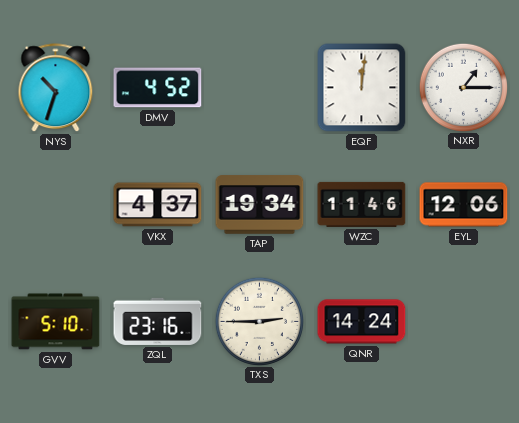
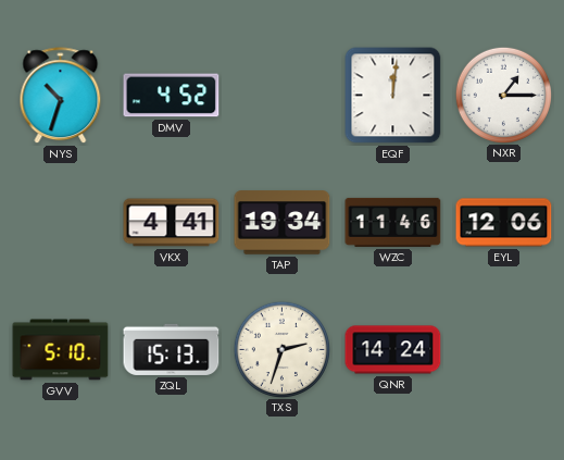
VKX: 4:37 -> 4:41 (172, 223)
ZQL: 23:16 -> 15:13 (172, 349)
TXS: 2:45 -> 2:33 (281, 349)
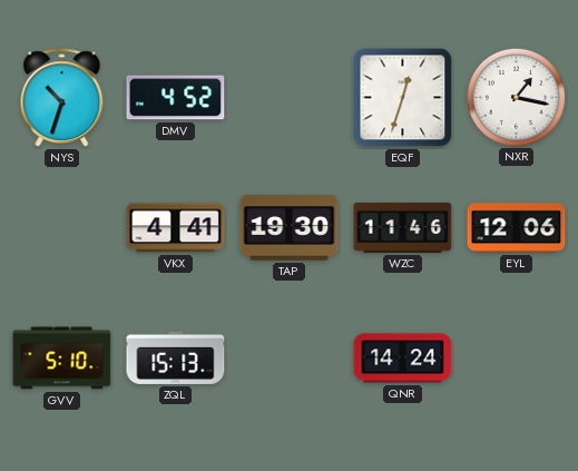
EQF: 12:01 -> 12:33 (403, 98)
NXR: 1:15 -> 1:17 (516, 97)
TAP: 19:34 -> 19:30 (290, 228)
TXS: 2:33 -> none (281, 349)
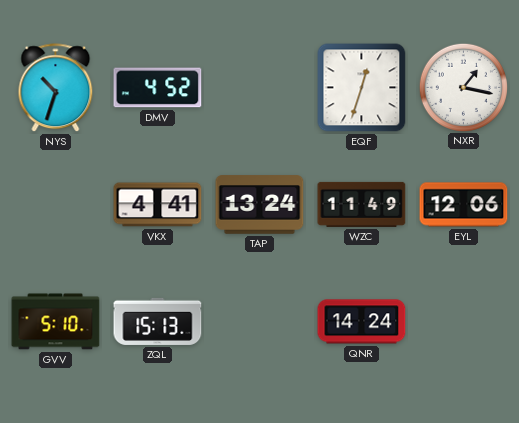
TAP: 19:30 -> 13:24 (260, 205)
WZC: 11:46 -> 11:49 (362, 204)
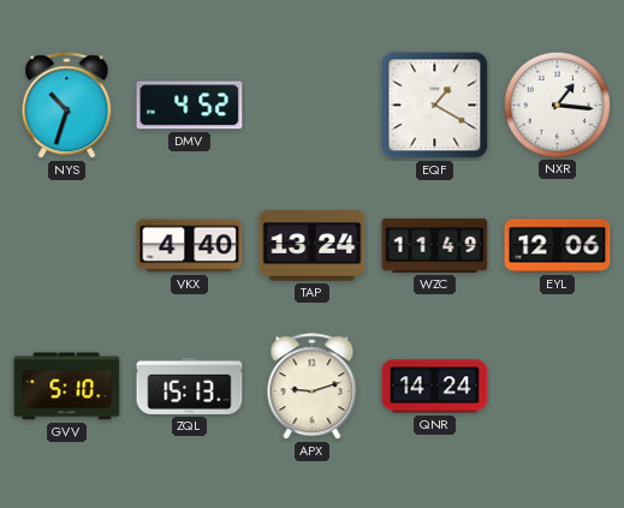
EQF: 12:33 -> 1:20 (435, 106)
NXR: 1:17 -> 1:16 (557, 104)
VKX: 4:41 -> 4:40 (190, 246)
APX: none -> 9:12 (313, 387)
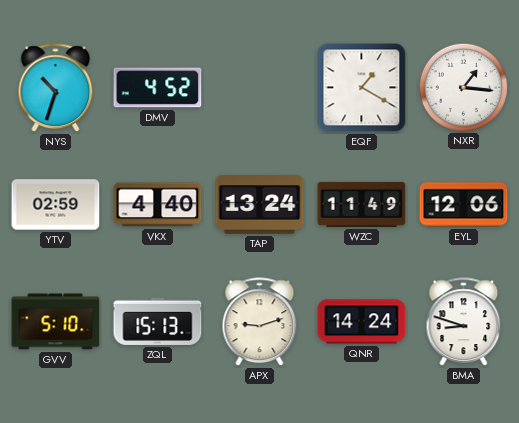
YTV: none -> 02:59 (56, 205)
BMA: none -> 8:48 (464, 322)
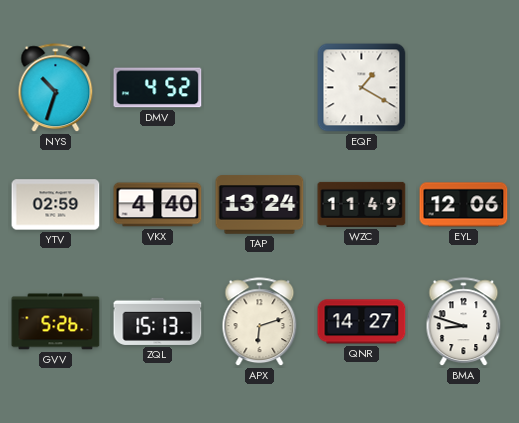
NXR: 1:16 -> none (463, 87)
GVV: 5:10 -> 5:26 (56, 322)
APX: 9:12 -> 6:12 (260, 322)
QNR: 14:24 -> 14:27 (362, 322)
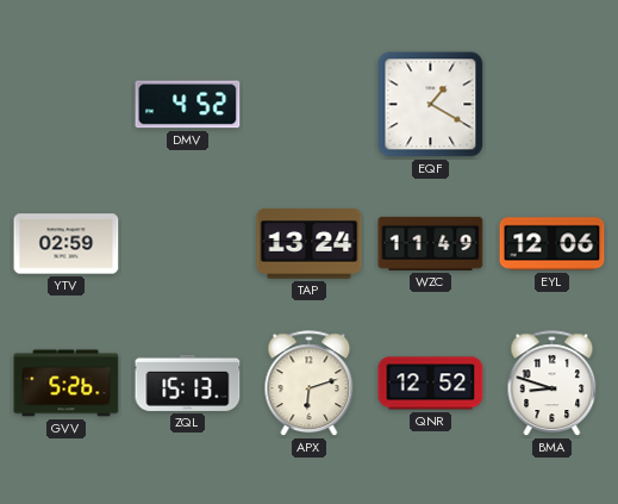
NYS: 10:33 -> none (56, 88)
VKX: 4:40 -> none (158, 205)
QNR: 14:27 -> 12:52 (431, 384)
